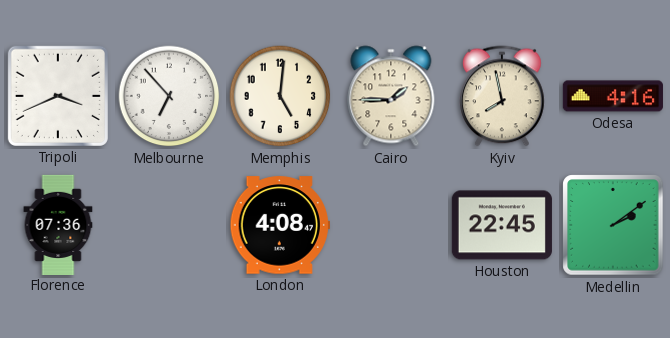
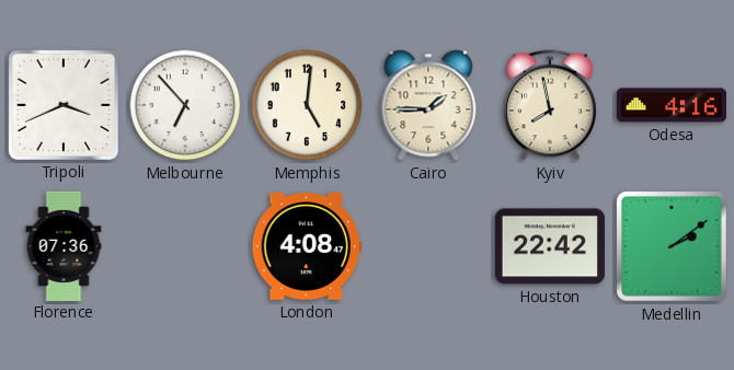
Houston: 22:45 -> 22:42 (550, 246)
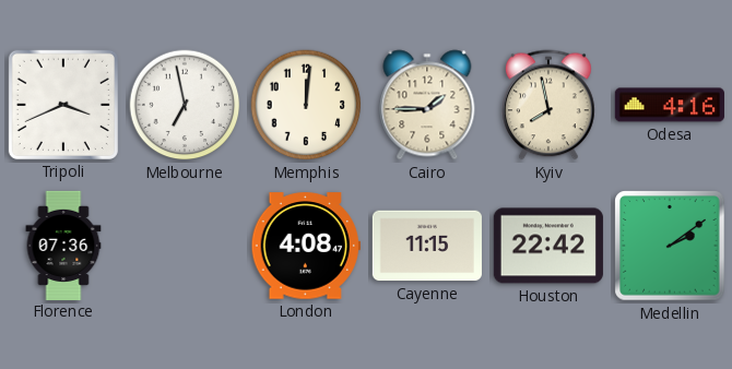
Melbourne: 6:53 -> 6:58 (185, 105)
Memphis: 5:01 -> 12:01 (306, 105)
Cayenne: none -> 11:15 (427, 246)
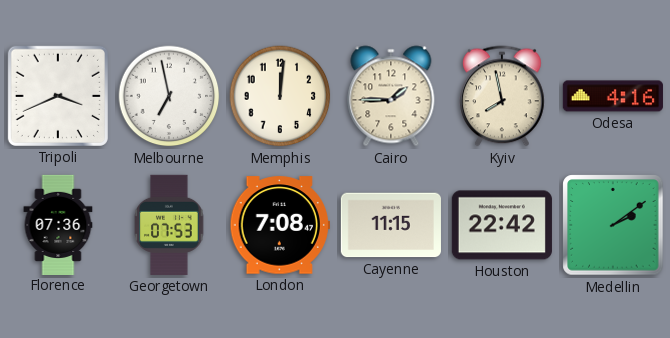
Georgetown: none -> 07:53 (169, 225)
London: 4:08 -> 7:08 (280, 225)
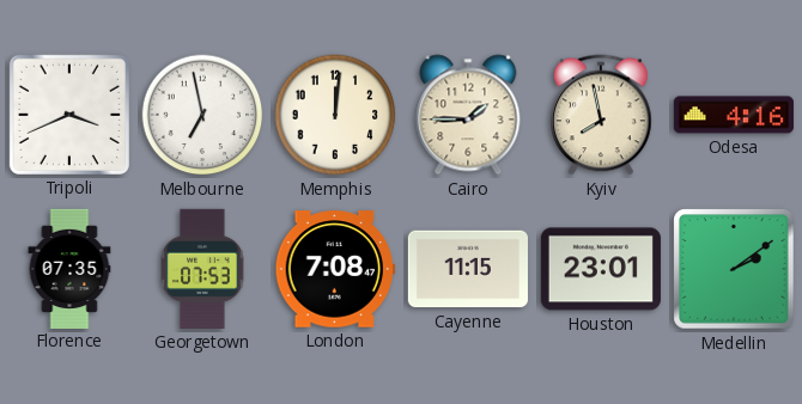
Florence: 07:36 -> 07:35 (69, 268)
Houston: 22:42 -> 23:01 (601, 269)
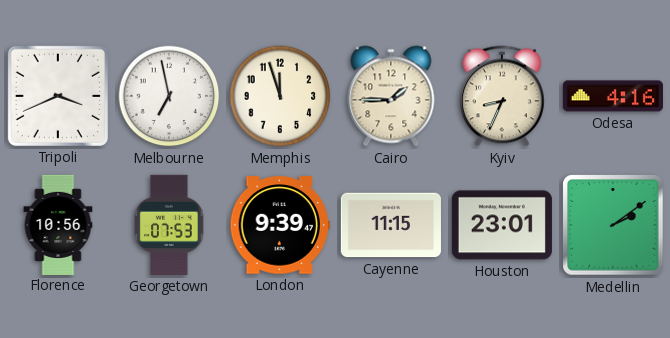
Memphis: 12:01 -> 11:57 (280, 96)
Kyiv: 7:58 -> 8:34 (502, 96)
Florence: 07:35 -> 10:56 (58, 224)
London: 7:08 -> 9:39 (280, 225)
